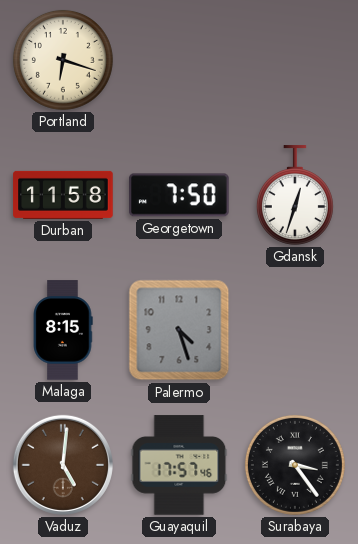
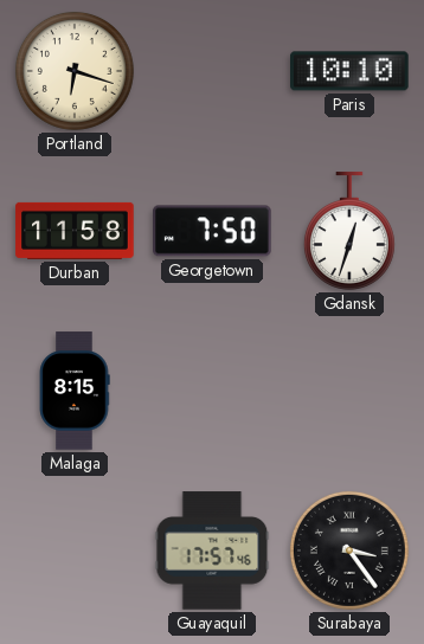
Paris: none -> 10:10 (351, 71)
Palermo: 4:27 -> none (179, 330)
Vaduz: 5:01 -> none (63, 465)
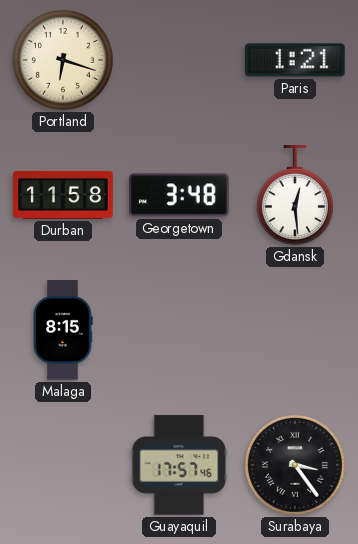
Paris: 10:10 -> 1:21 (296, 60)
Georgetown: 7:50 -> 3:48 (180, 195)
Gdansk: 12:33 -> 12:29 (295, 195)
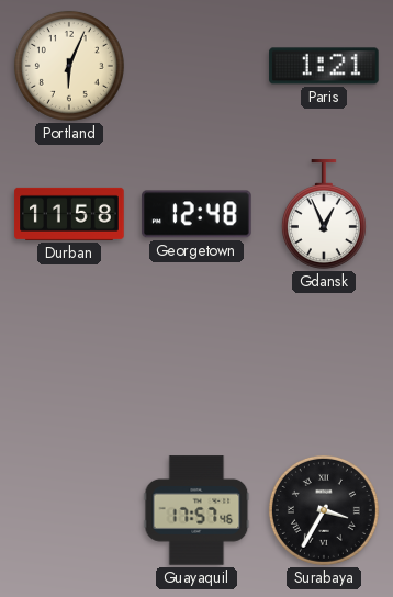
Portland: 6:18 -> 6:04 (69, 66)
Georgetown: 3:48 -> 12:48 (198, 214)
Gdansk: 12:29 -> 12:56 (324, 214)
Malaga: 8:15 -> none (63, 330)
Surabaya: 3:24 -> 3:35 (324, 510)
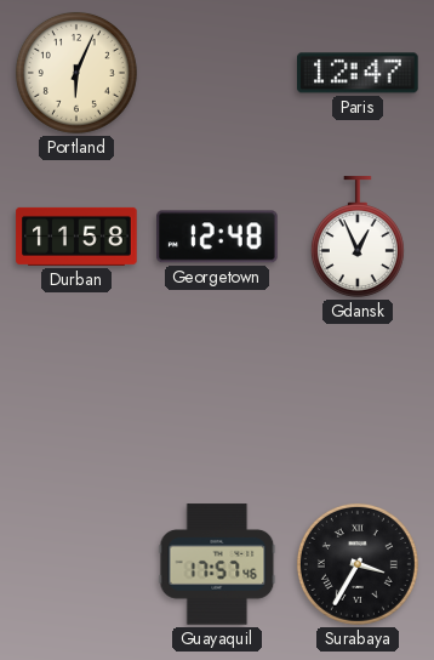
Paris: 1:21 -> 12:47 (359, 73)
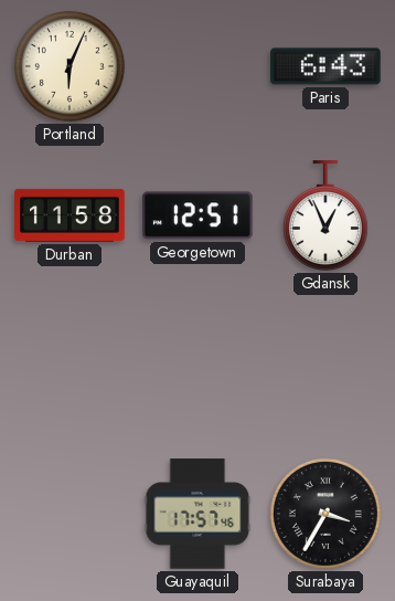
Paris: 12:47 -> 6:43 (327, 66)
Georgetown: 12:48 -> 12:51 (199, 215)
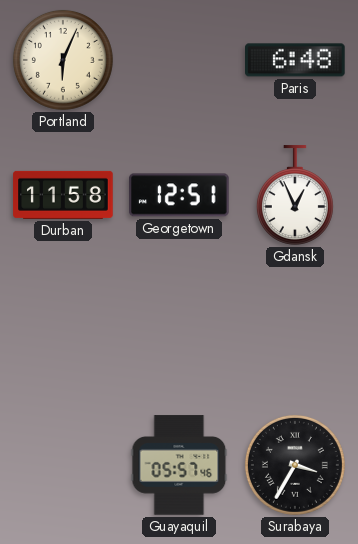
Paris: 6:43 -> 6:48 (296, 60)
Guayaquil: 17:57 -> 05:57 (179, 465)
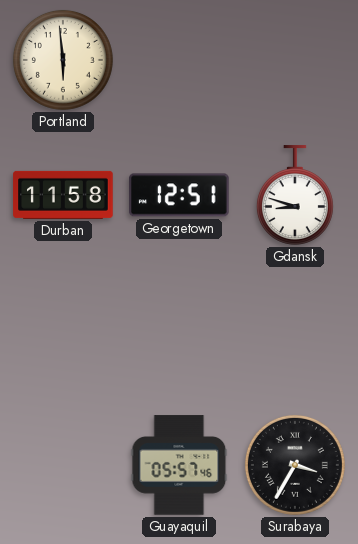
Portland: 6:04 -> 5:59 (63, 60)
Paris: 6:48 -> none (296, 60)
Gdansk: 12:56 -> 8:48 (295, 195)
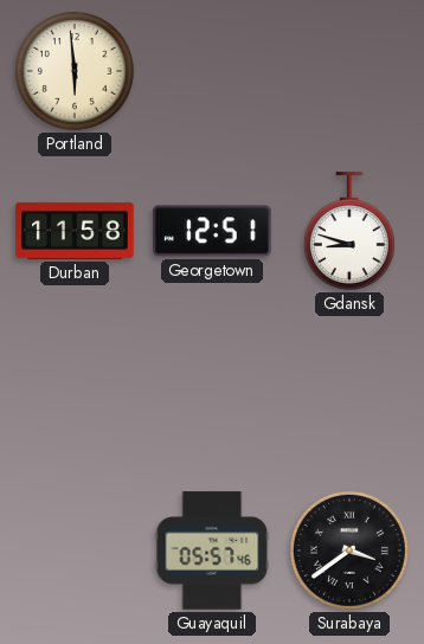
Surabaya: 3:35 -> 3:39 (349, 550)
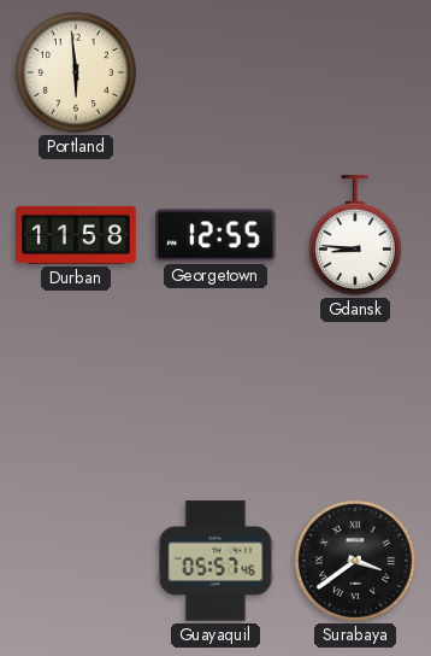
Georgetown: 12:51 -> 12:55 (217, 235)
Gdansk: 8:48 -> 8:46 (355, 235)
